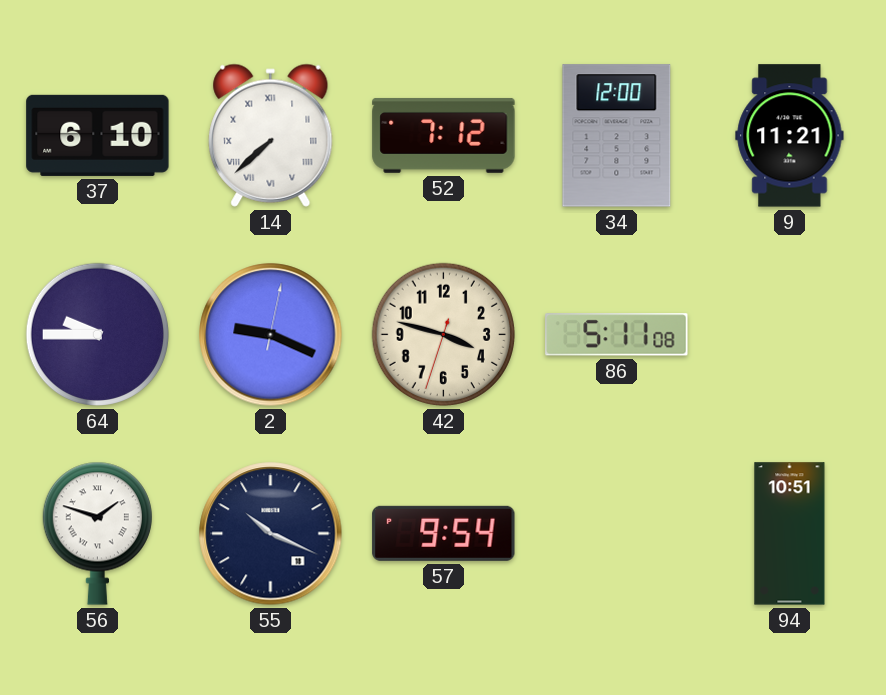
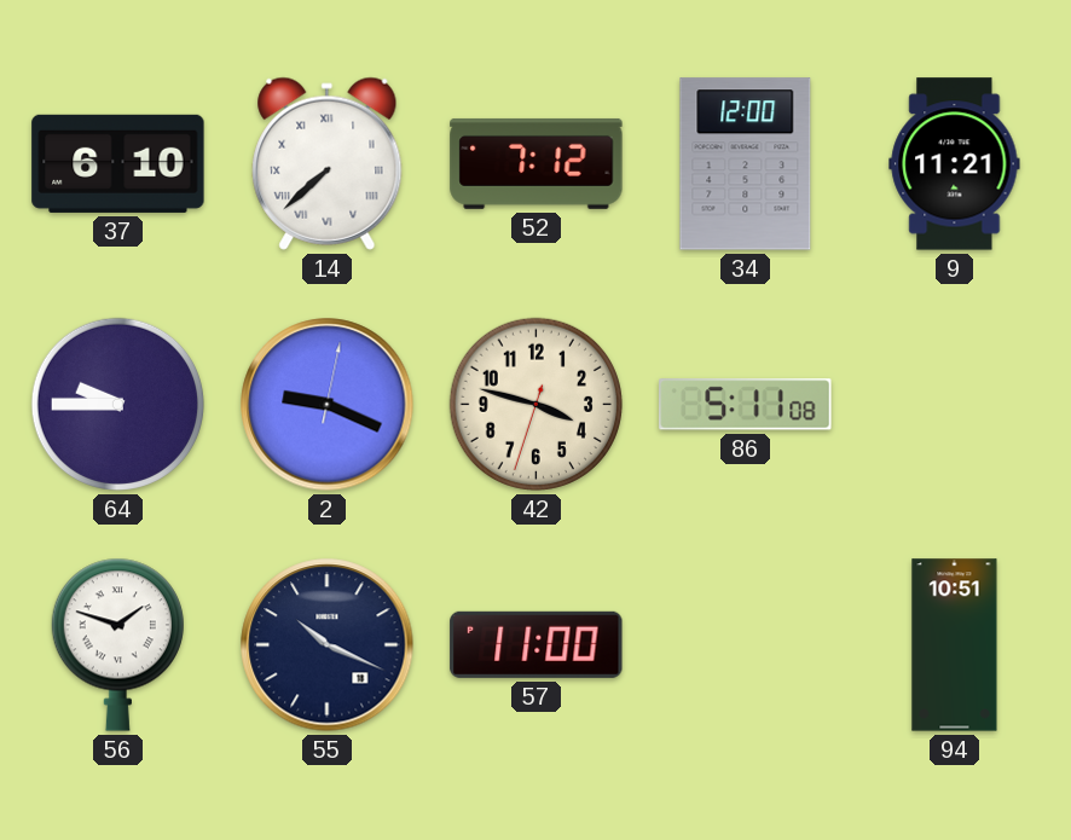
57: 9:54 -> 11:00 (537, 644)
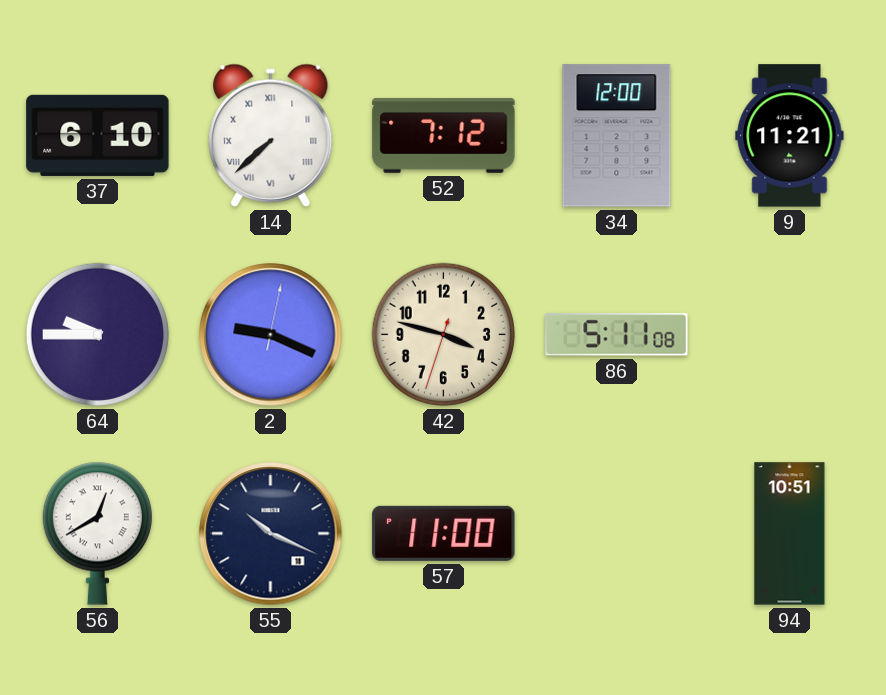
56: 1:48 -> 12:40 (97, 533)
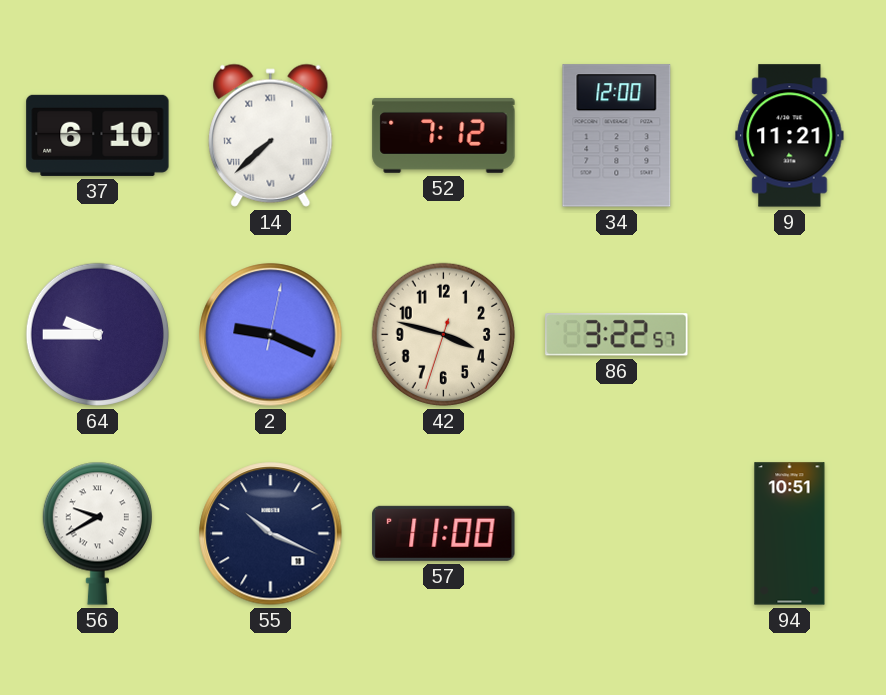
86: 5:11 -> 3:22 (617, 335)
56: 12:40 -> 9:40 (97, 533)
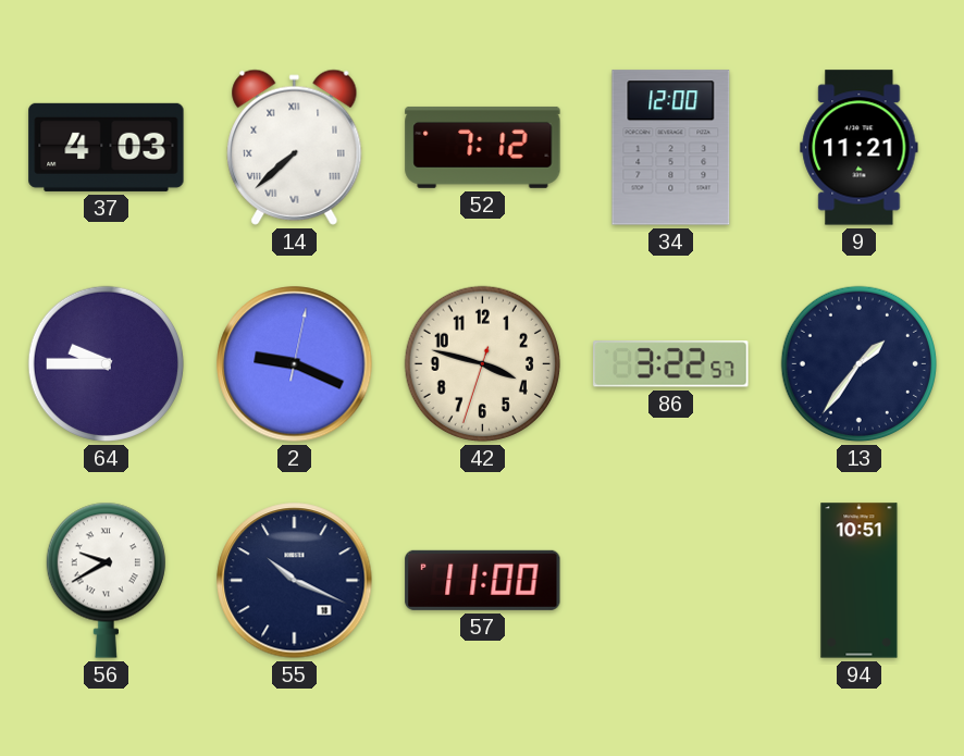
37: 6:10 -> 4:03 (107, 147)
13: none -> 1:36 (858, 363)
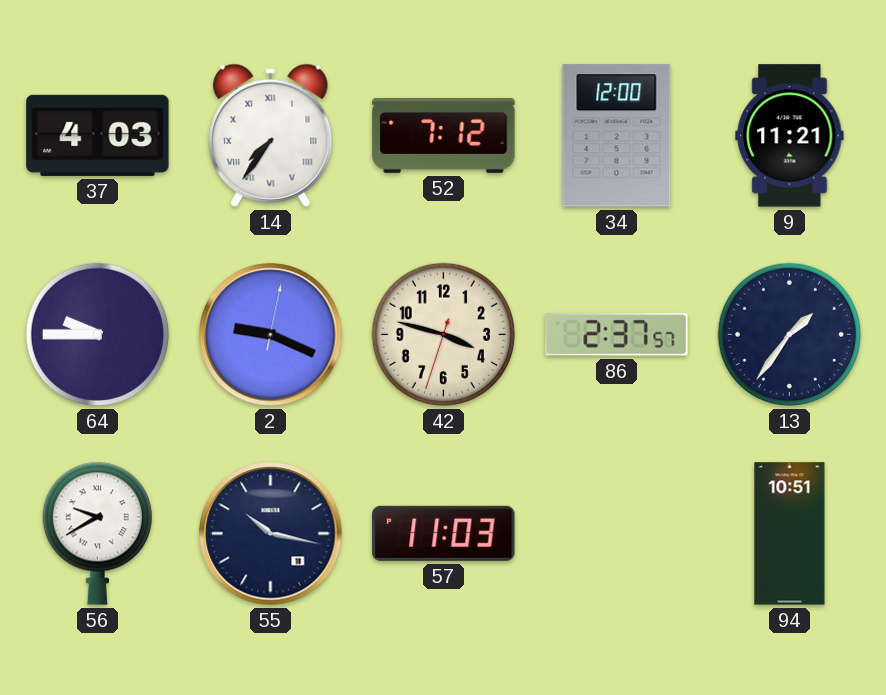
14: 7:38 -> 7:36 (271, 135)
86: 3:22 -> 2:37 (617, 335)
55: 10:19 -> 10:17 (271, 534)
57: 11:00 -> 11:03 (444, 533)
